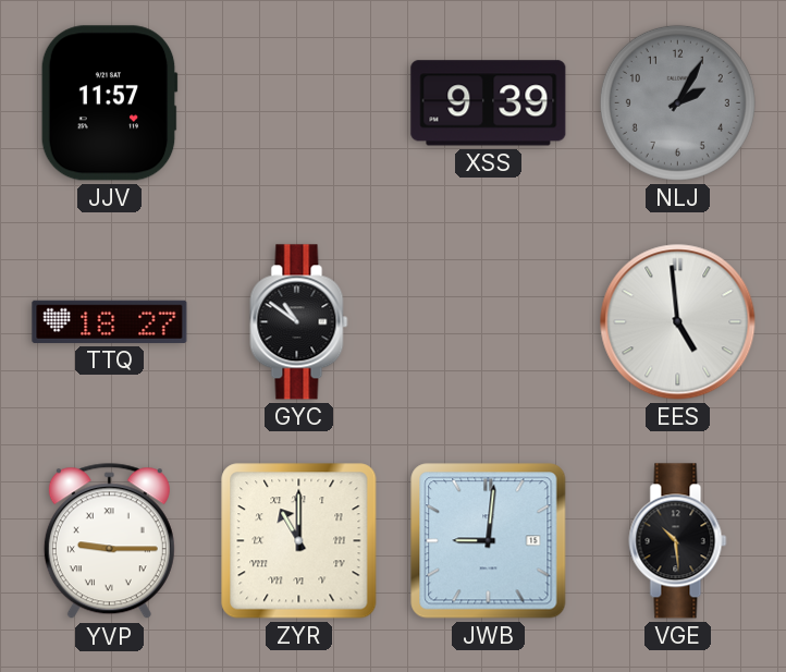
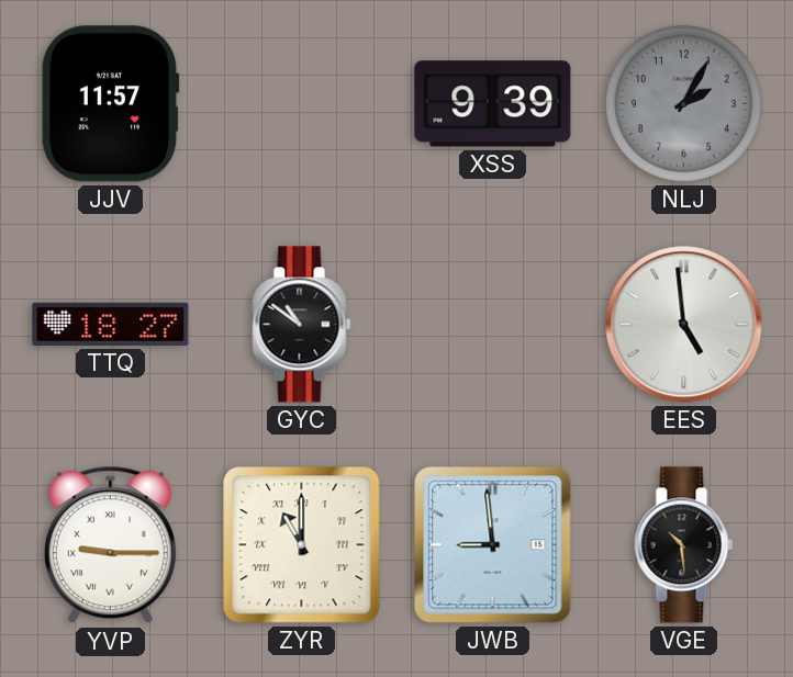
JWB: 9:01 -> 8:59 (493, 545)
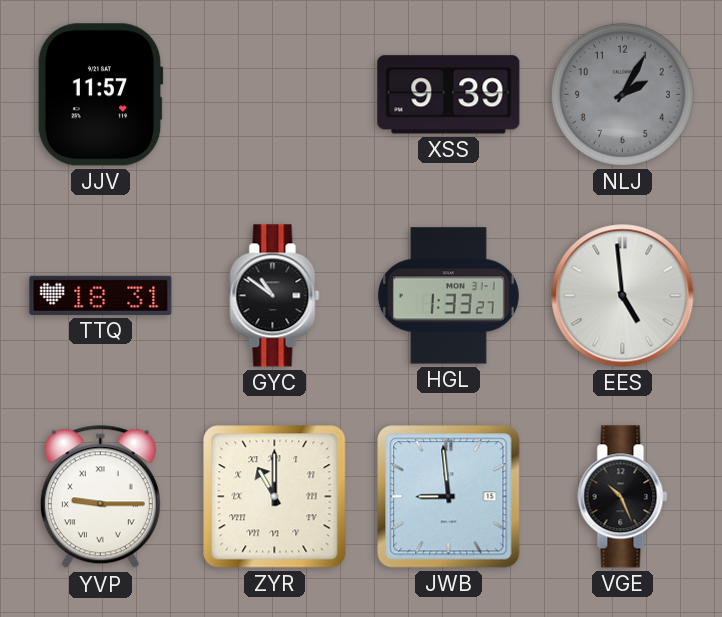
TTQ: 18:27 -> 18:31 (101, 295)
HGL: none -> 1:33 (448, 296)
VGE: 10:29 -> 10:26 (623, 497)
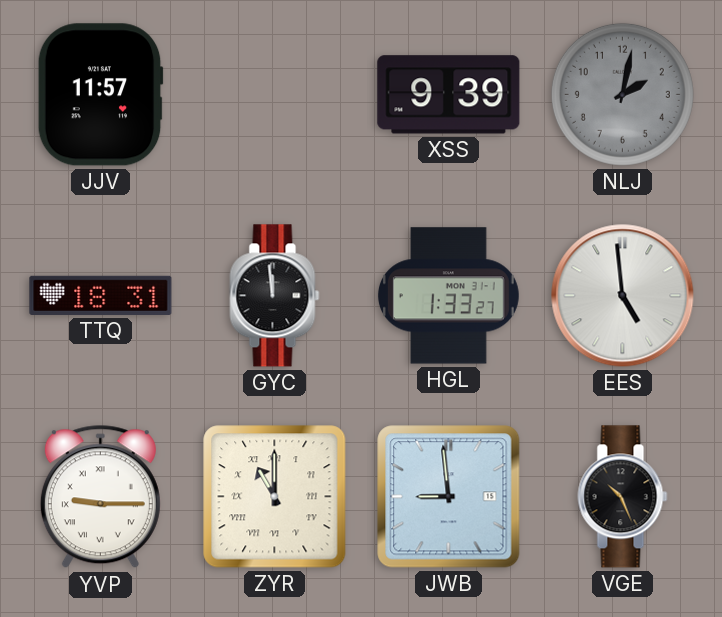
NLJ: 2:05 -> 2:02 (622, 94)
GYC: 10:51 -> 11:59 (275, 296)
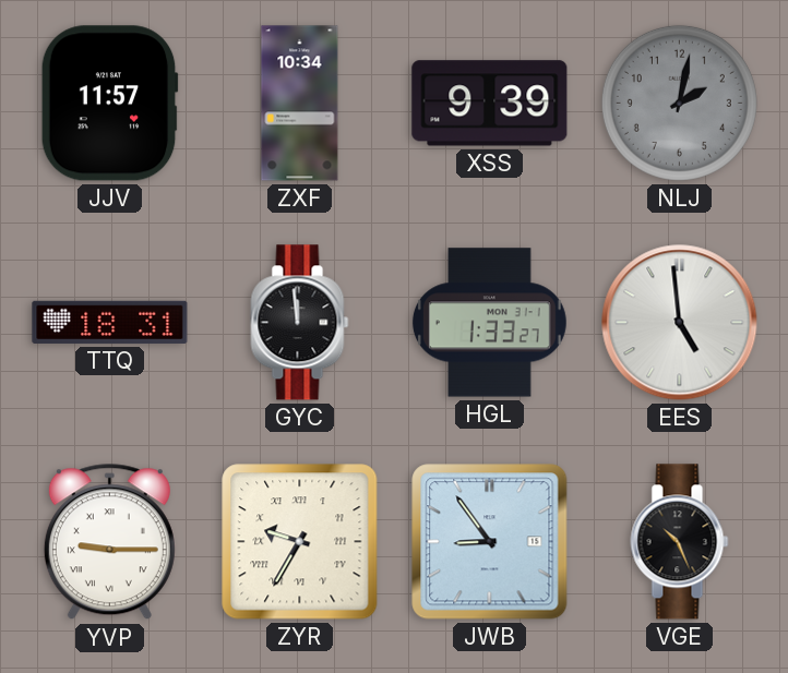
ZXF: none -> 10:34 (300, 104)
ZYR: 11:00 -> 9:35 (300, 542)
JWB: 8:59 -> 8:54 (490, 542)
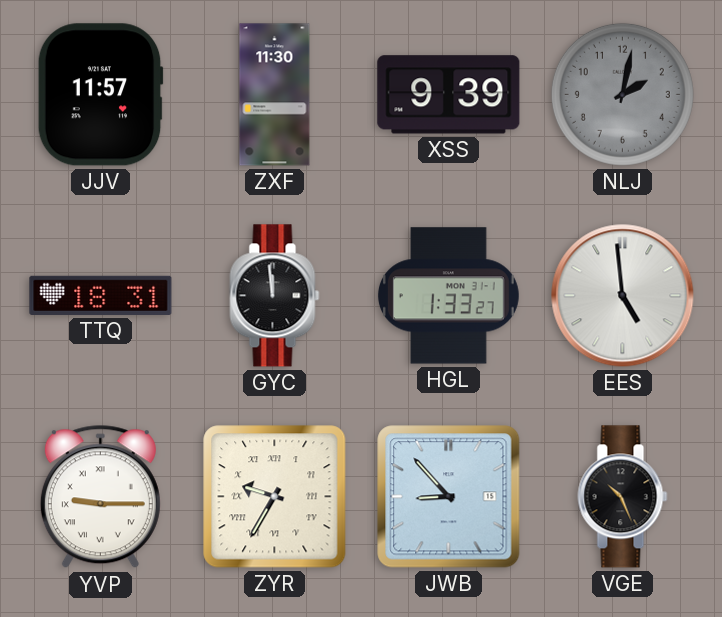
ZXF: 10:34 -> 11:30 (275, 95)
JWB: 8:54 -> 8:53 (449, 497)
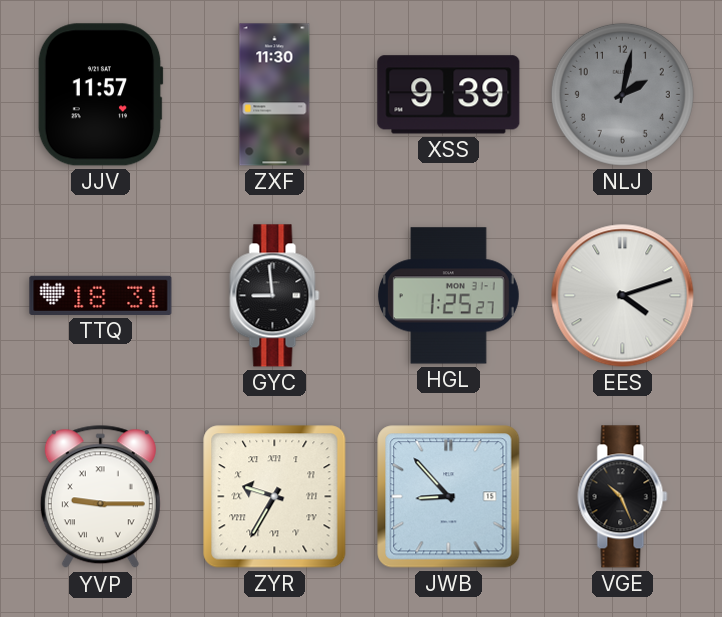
GYC: 11:59 -> 8:59 (275, 296)
HGL: 1:33 -> 1:25 (448, 296)
EES: 4:59 -> 4:12 (623, 296)
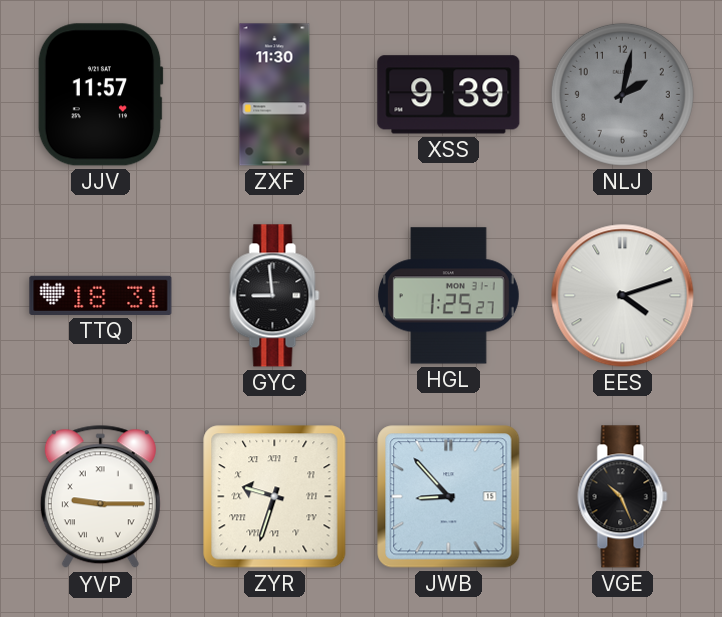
ZYR: 9:35 -> 9:33 (275, 497)
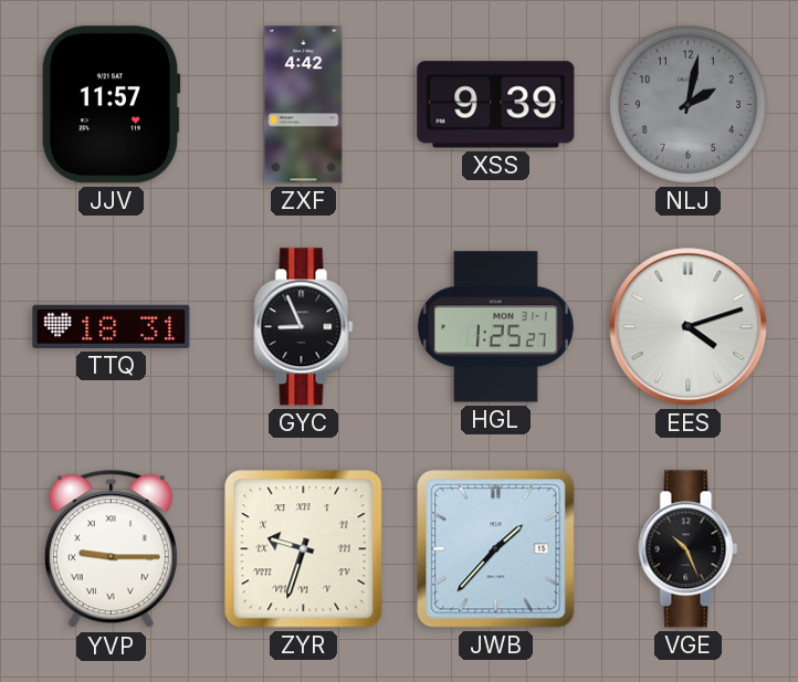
ZXF: 11:30 -> 4:42 (304, 105)
GYC: 8:59 -> 8:56 (304, 327)
JWB: 8:53 -> 1:37 (496, 549)
